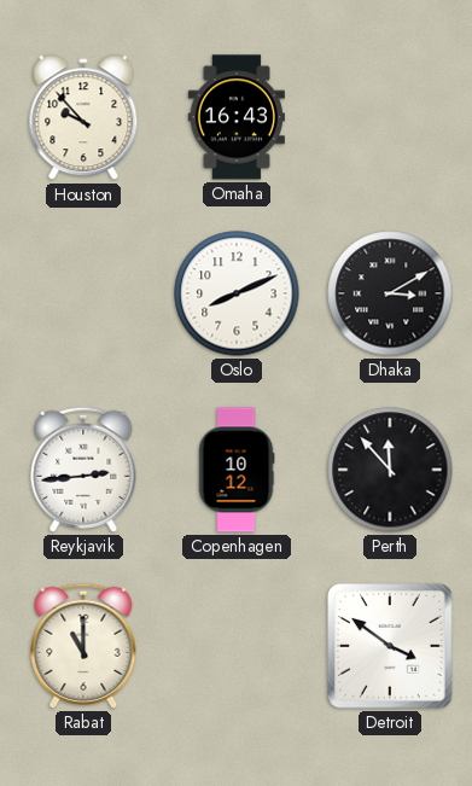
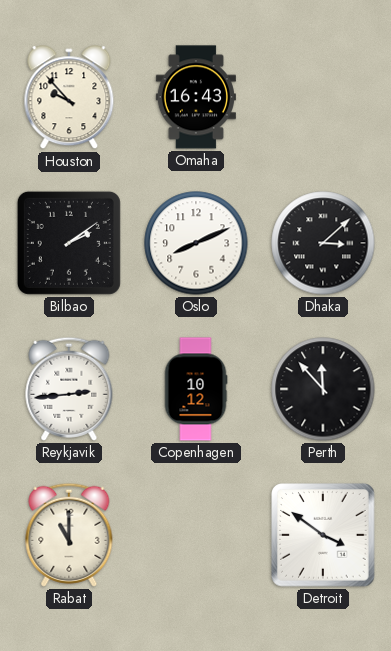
Bilbao: none -> 2:09 (69, 243)
Dhaka: 3:10 -> 3:08 (323, 243)
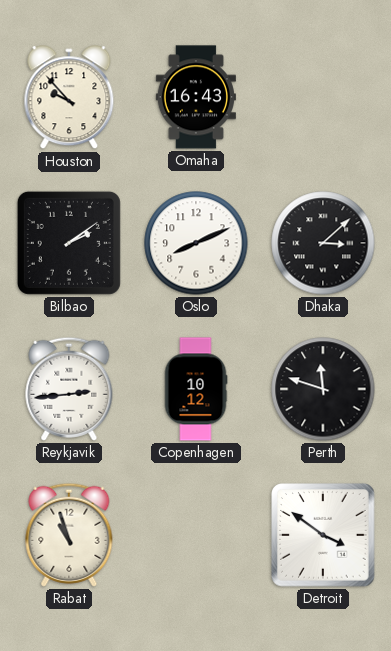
Perth: 11:53 -> 11:48 (323, 389)
Rabat: 11:00 -> 10:57 (69, 535)
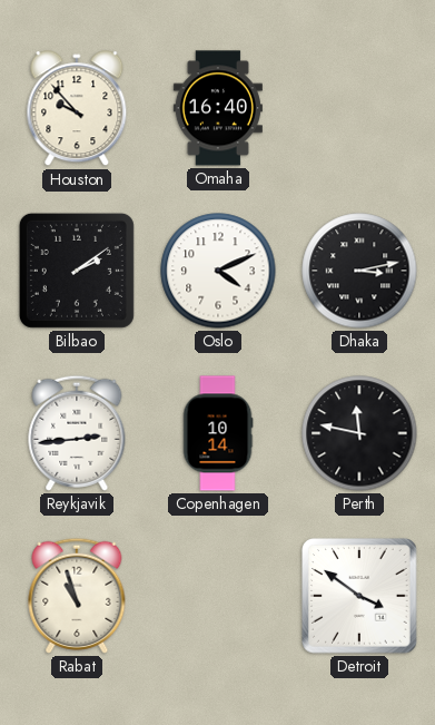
Omaha: 16:43 -> 16:40 (218, 108)
Oslo: 8:11 -> 4:11 (218, 271)
Dhaka: 3:08 -> 3:13 (359, 271)
Copenhagen: 10:12 -> 10:14 (218, 433)
Perth: 11:48 -> 11:47 (359, 433)
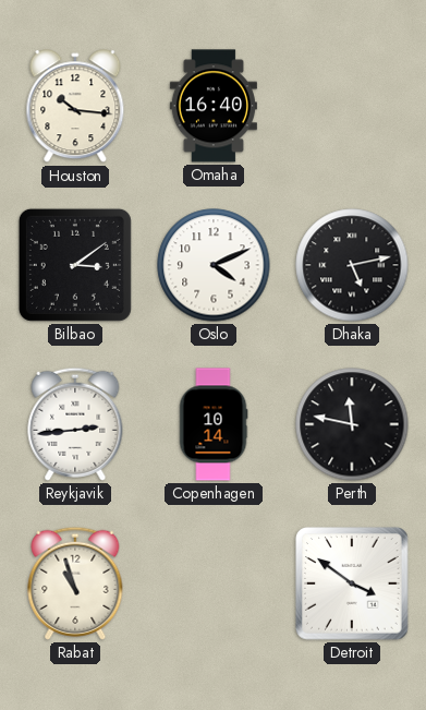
Houston: 9:53 -> 10:16 (75, 107)
Bilbao: 2:09 -> 3:09 (75, 265)
Dhaka: 3:13 -> 5:13 (352, 265)
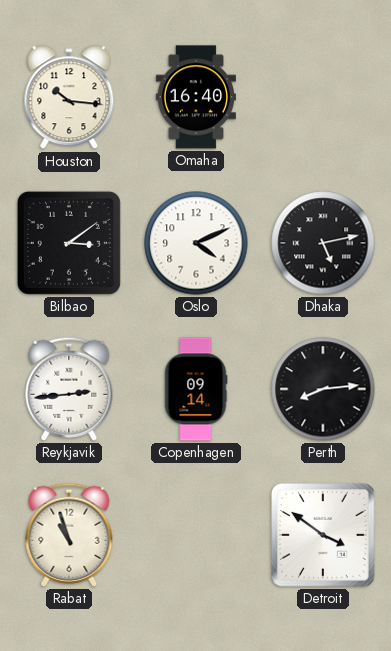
Copenhagen: 10:14 -> 09:14 (196, 389)
Perth: 11:47 -> 8:14 (323, 389)
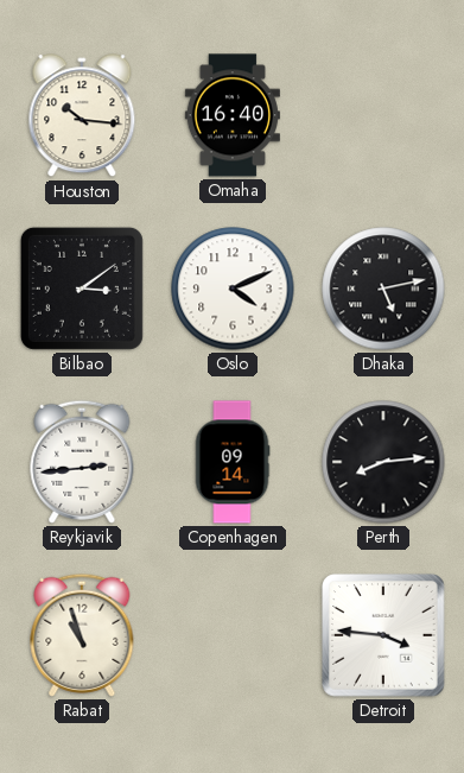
Detroit: 3:51 -> 3:46 (383, 635)
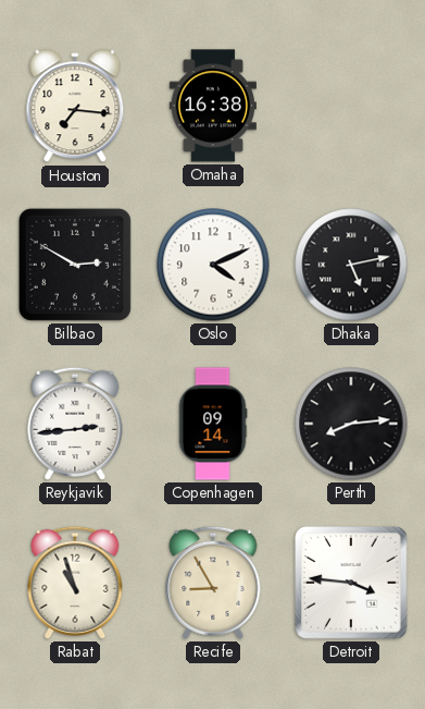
Houston: 10:16 -> 7:16 (75, 107)
Omaha: 16:40 -> 16:38 (213, 106)
Bilbao: 3:09 -> 2:50 (75, 265)
Recife: none -> 8:55 (213, 583)
